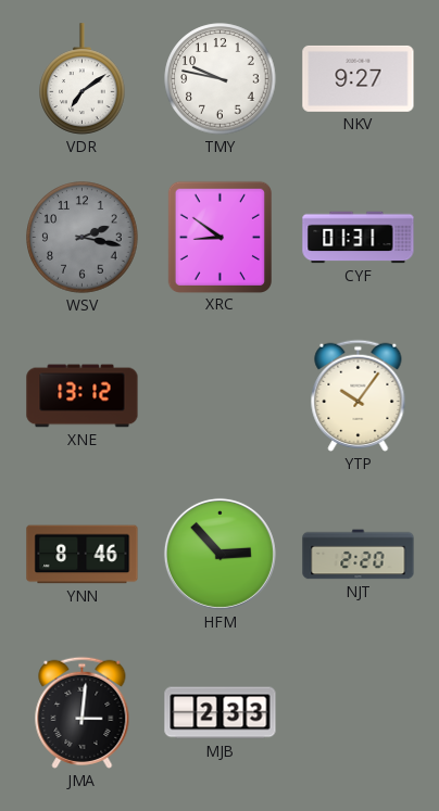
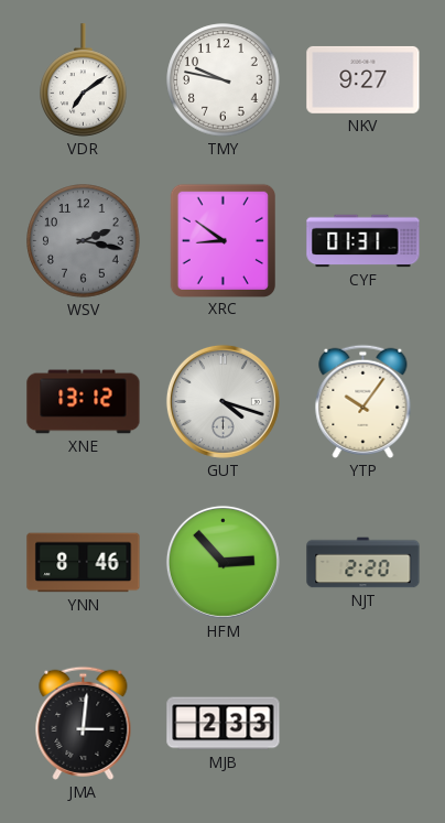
GUT: none -> 4:18 (223, 401)
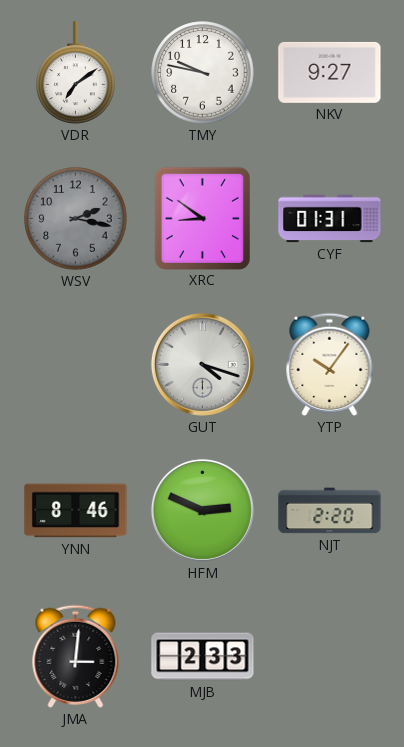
XNE: 13:12 -> none (84, 402)
HFM: 2:53 -> 2:49 (202, 510)
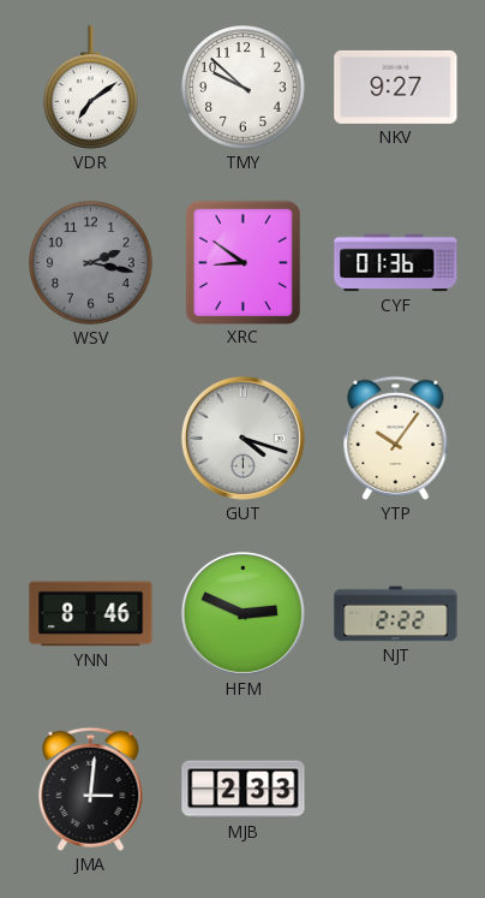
TMY: 9:47 -> 9:52 (244, 88)
CYF: 01:31 -> 01:36 (396, 263)
NJT: 2:20 -> 2:22 (396, 614)
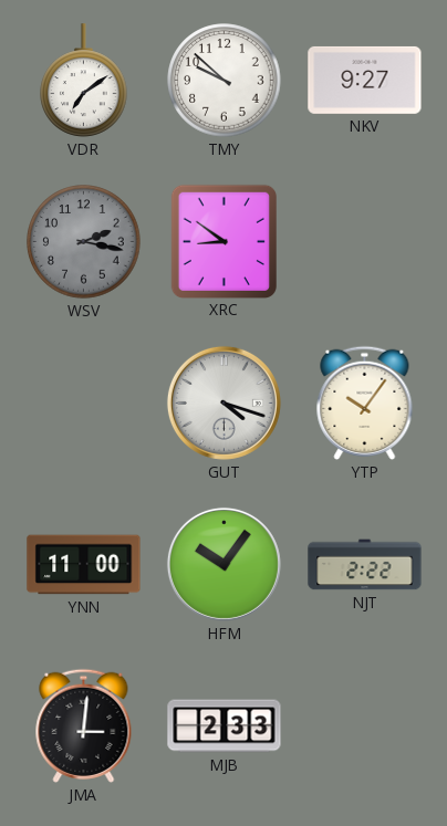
CYF: 01:36 -> none (396, 263)
YNN: 8:46 -> 11:00 (84, 565)
HFM: 2:49 -> 10:06 (224, 564)
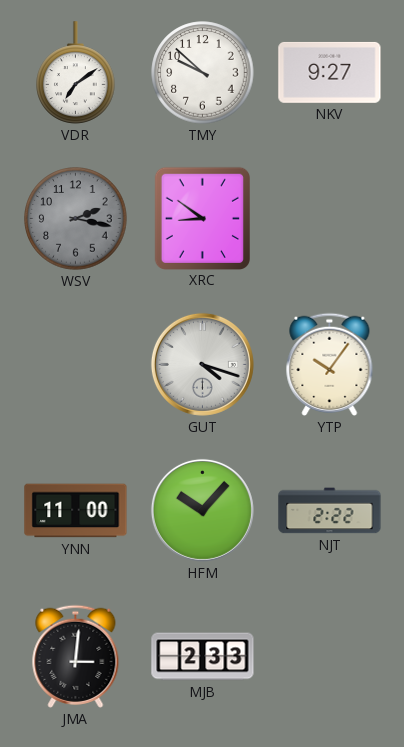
HFM: 10:06 -> 10:07 (202, 510)
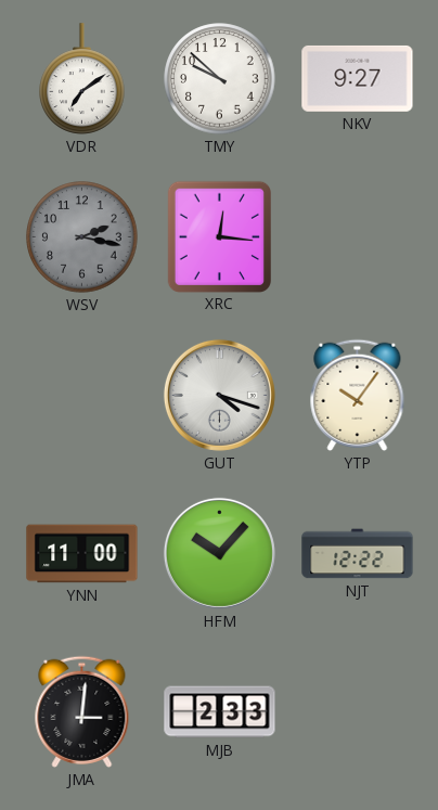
XRC: 8:51 -> 12:16 (219, 236)
NJT: 2:22 -> 12:22 (358, 554)
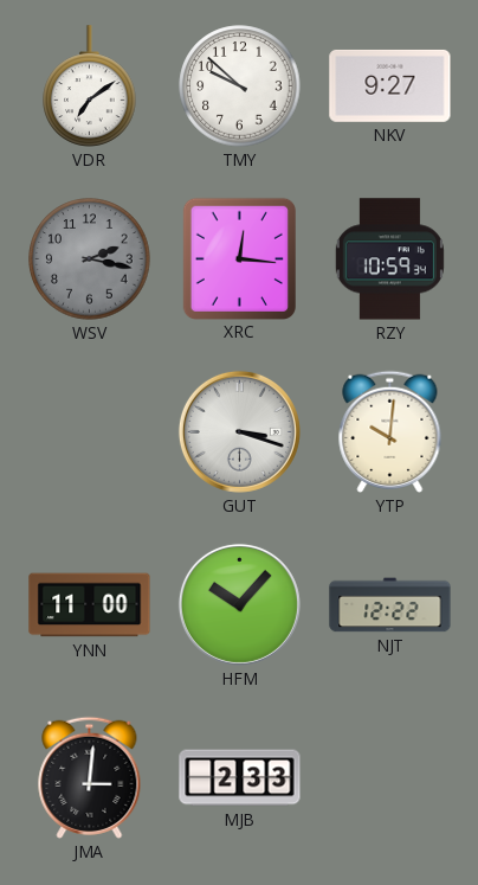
RZY: none -> 10:59 (389, 259)
GUT: 4:18 -> 3:18 (239, 431)
YTP: 10:06 -> 10:01 (390, 431)
